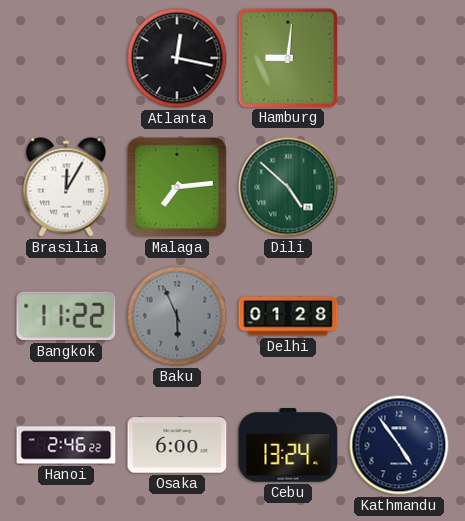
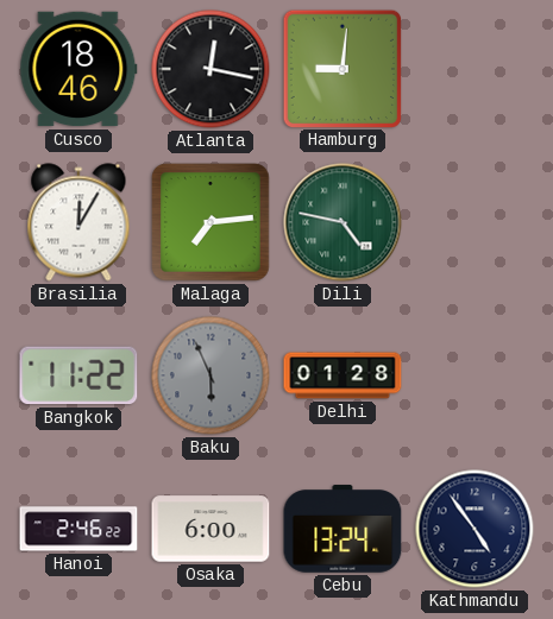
Cusco: none -> 18:46 (78, 69)
Dili: 4:52 -> 4:47 (343, 222)
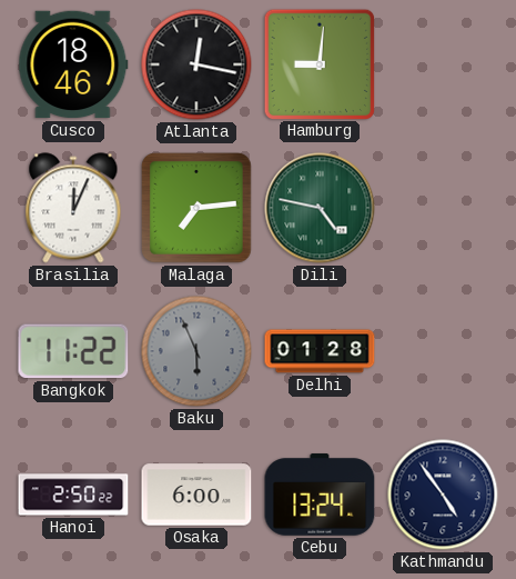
Brasilia: 12:05 -> 12:04 (73, 208)
Hanoi: 2:46 -> 2:50 (73, 495)
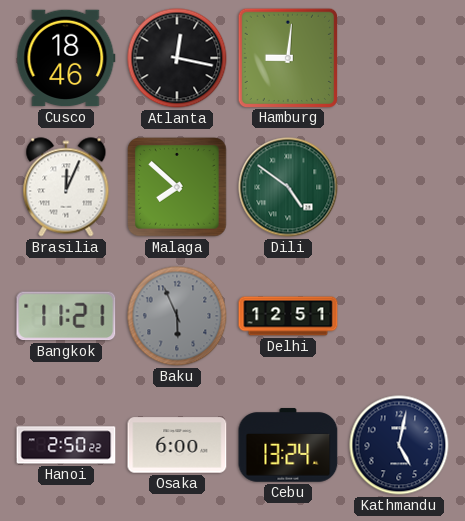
Malaga: 7:14 -> 7:52 (178, 188)
Dili: 4:47 -> 4:51 (288, 187)
Bangkok: 11:22 -> 11:21 (66, 316)
Delhi: 01:28 -> 12:51 (288, 316)
Kathmandu: 4:54 -> 5:02 (399, 445)
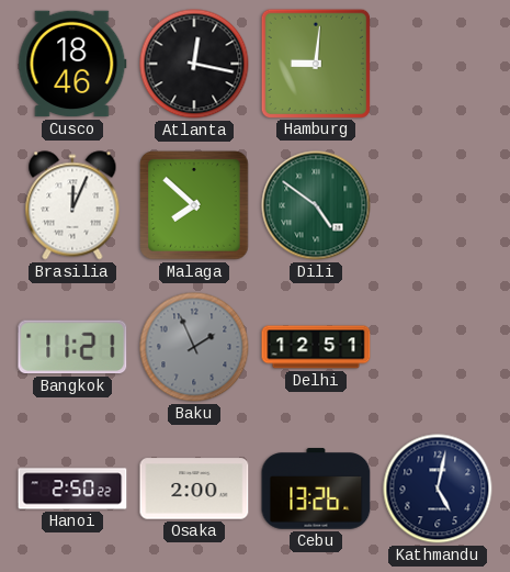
Baku: 5:56 -> 1:56 (194, 347)
Osaka: 6:00 -> 2:00 (194, 489)
Cebu: 13:24 -> 13:26 (316, 489)
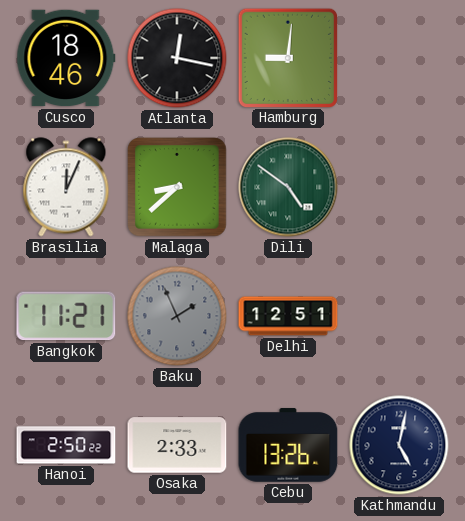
Malaga: 7:52 -> 8:38 (178, 188)
Osaka: 2:00 -> 2:33 (177, 445)
